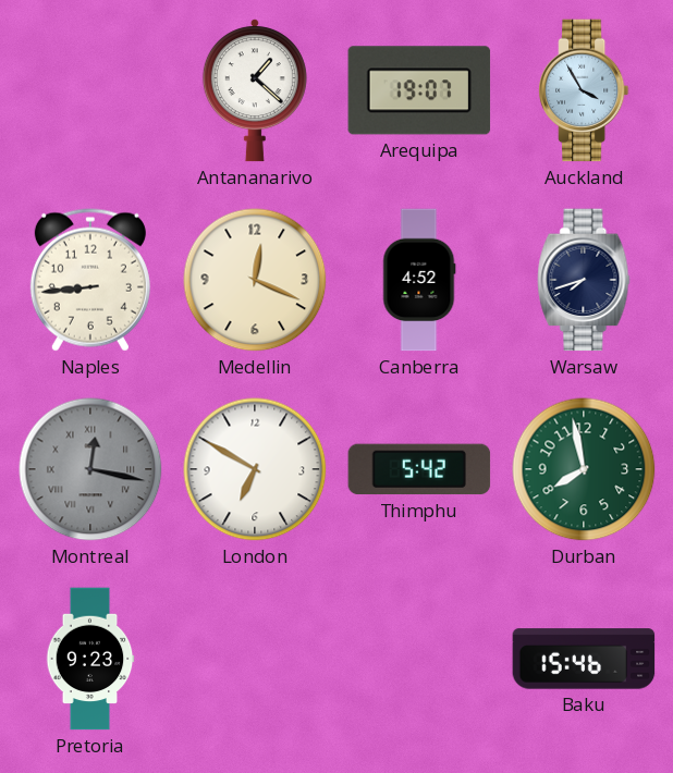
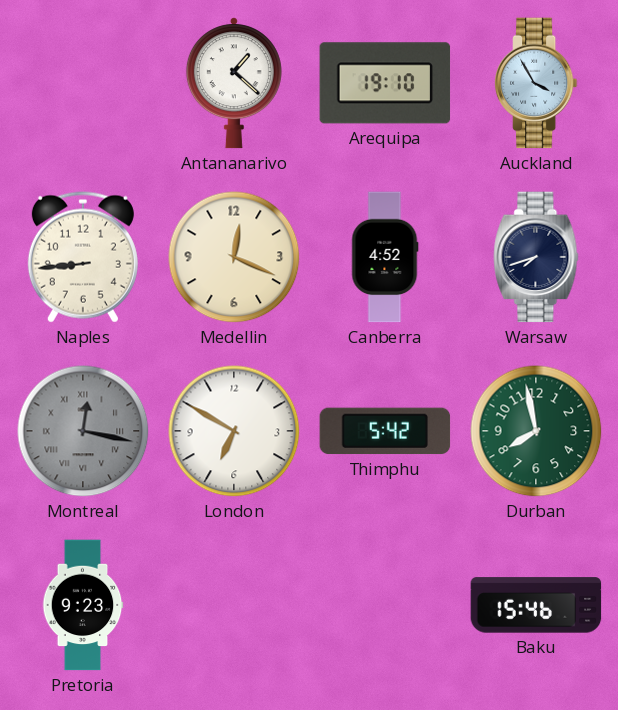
Arequipa: 19:07 -> 19:10 (385, 83)
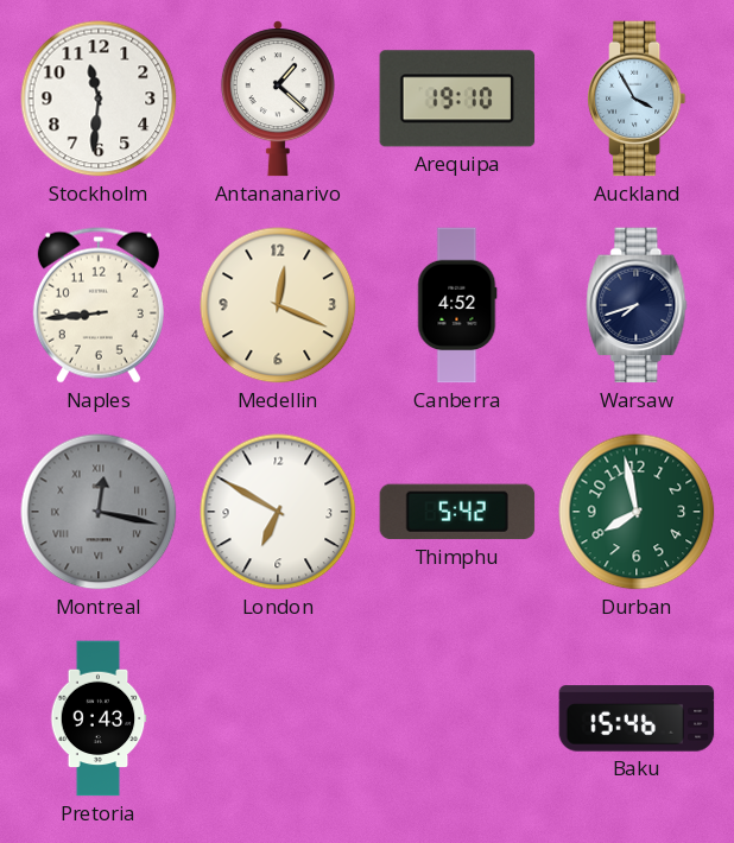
Stockholm: none -> 11:31 (99, 99)
Pretoria: 9:23 -> 9:43 (99, 718)
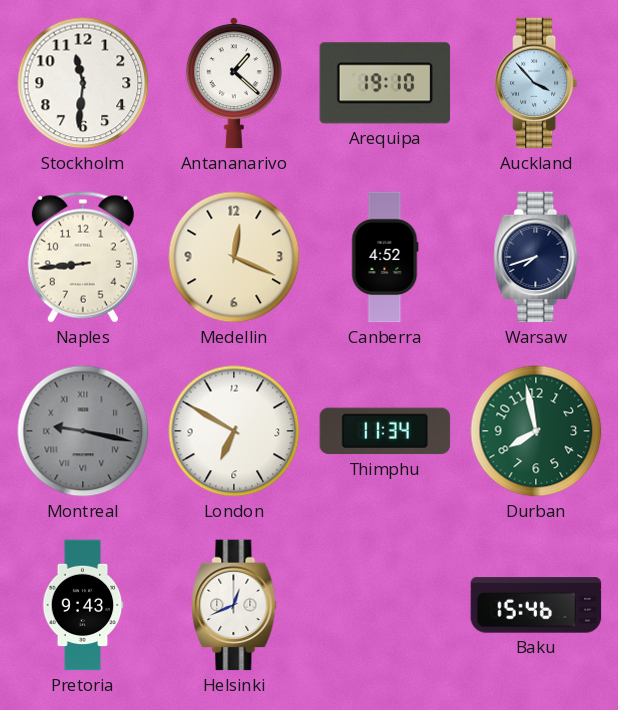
Auckland: 3:55 -> 3:53 (536, 83)
Montreal: 12:17 -> 9:17 (83, 431)
Thimphu: 5:42 -> 11:34 (385, 431)
Helsinki: none -> 12:41 (234, 605)
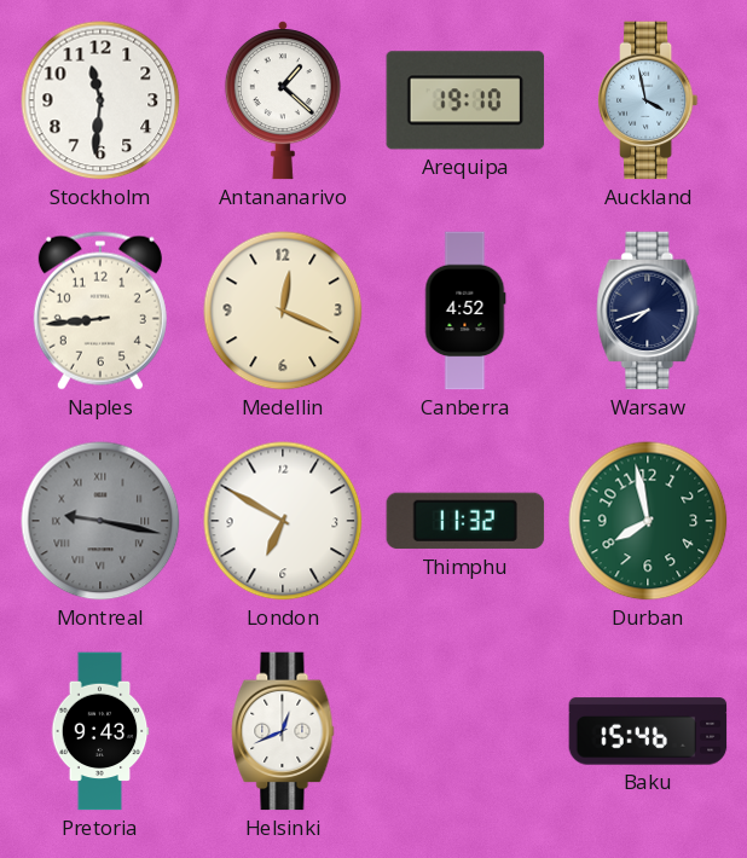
Auckland: 3:53 -> 3:58 (648, 100)
Thimphu: 11:34 -> 11:32 (465, 521)
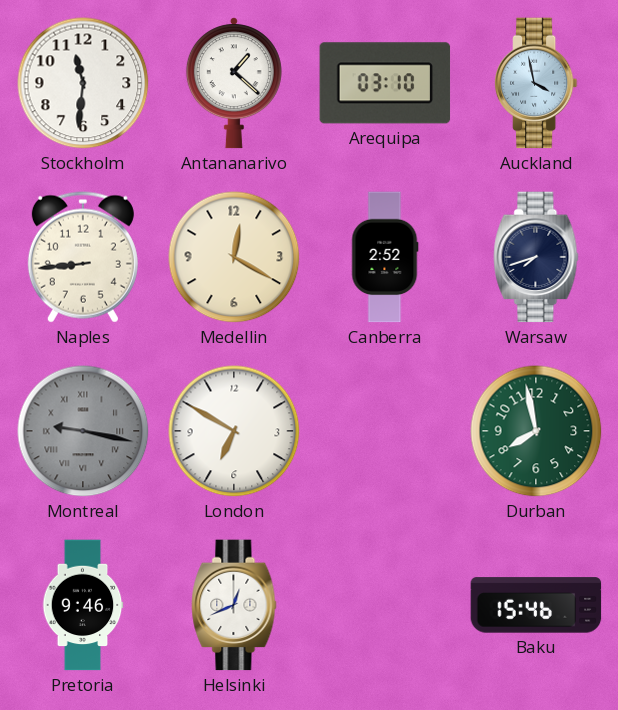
Arequipa: 19:10 -> 03:10 (385, 83)
Medellin: 12:19 -> 12:20 (234, 257)
Canberra: 4:52 -> 2:52 (385, 257)
Thimphu: 11:32 -> none (465, 521)
Pretoria: 9:43 -> 9:46 (83, 605)
